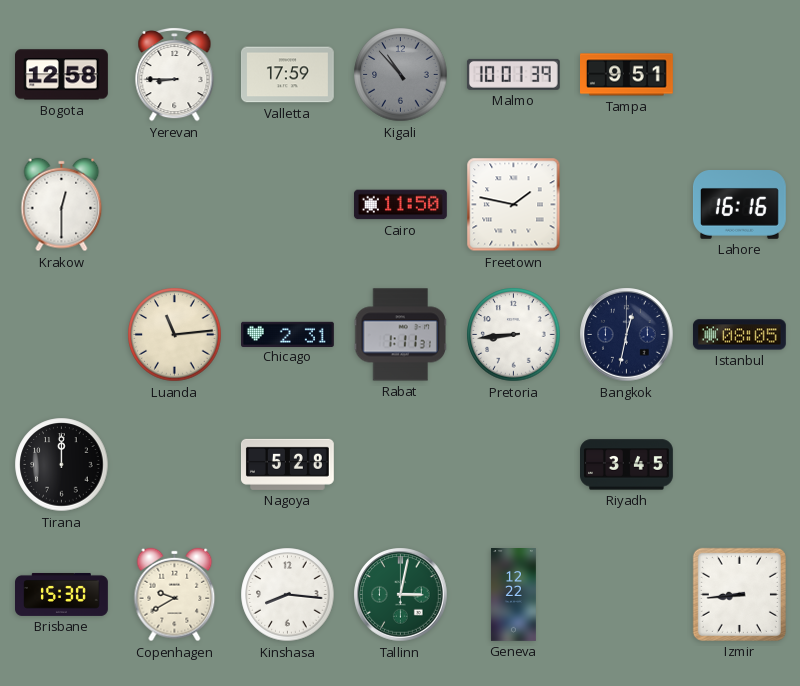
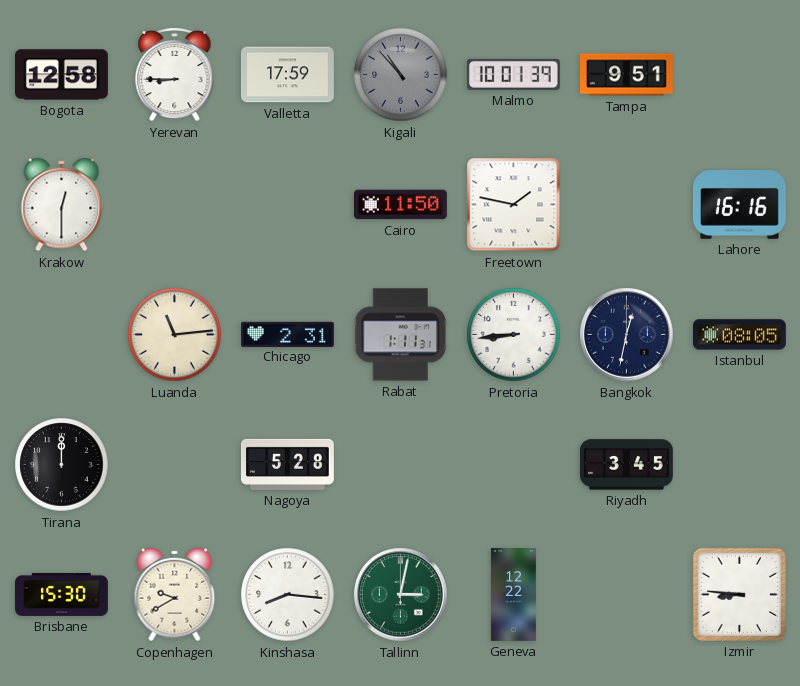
Izmir: 8:44 -> 8:46 (739, 594)
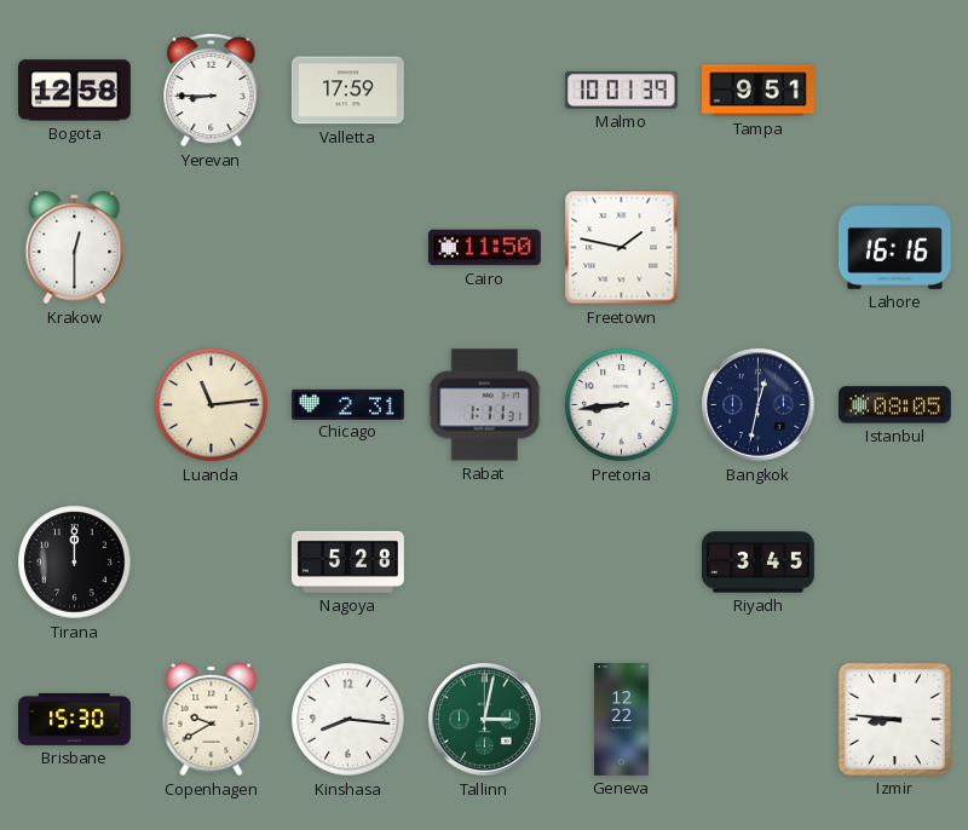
Kigali: 10:53 -> none (401, 75)
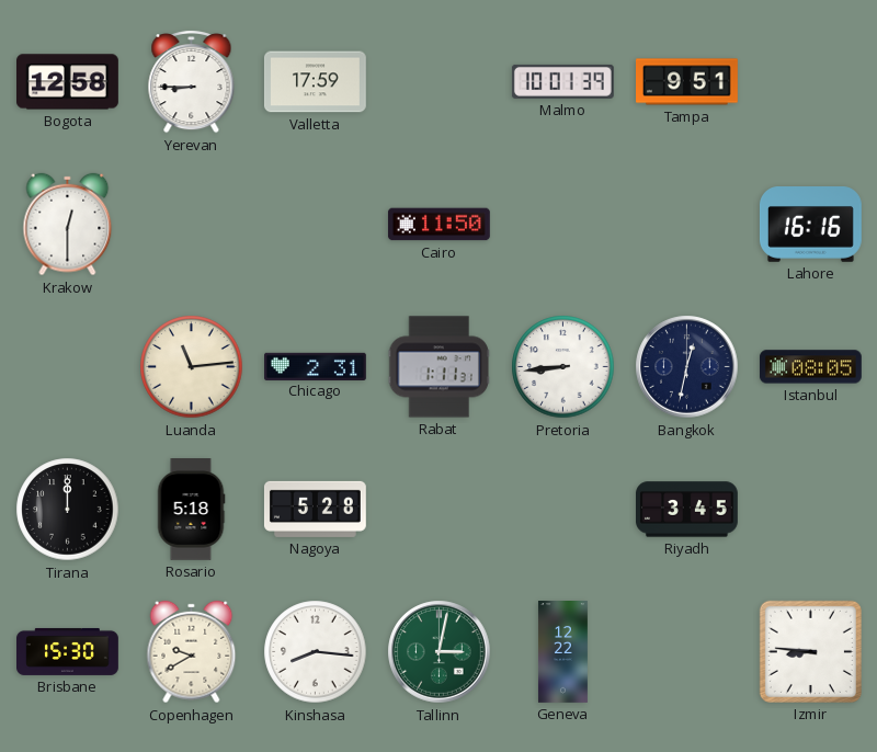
Freetown: 1:47 -> none (622, 248)
Rosario: none -> 5:18 (191, 510)
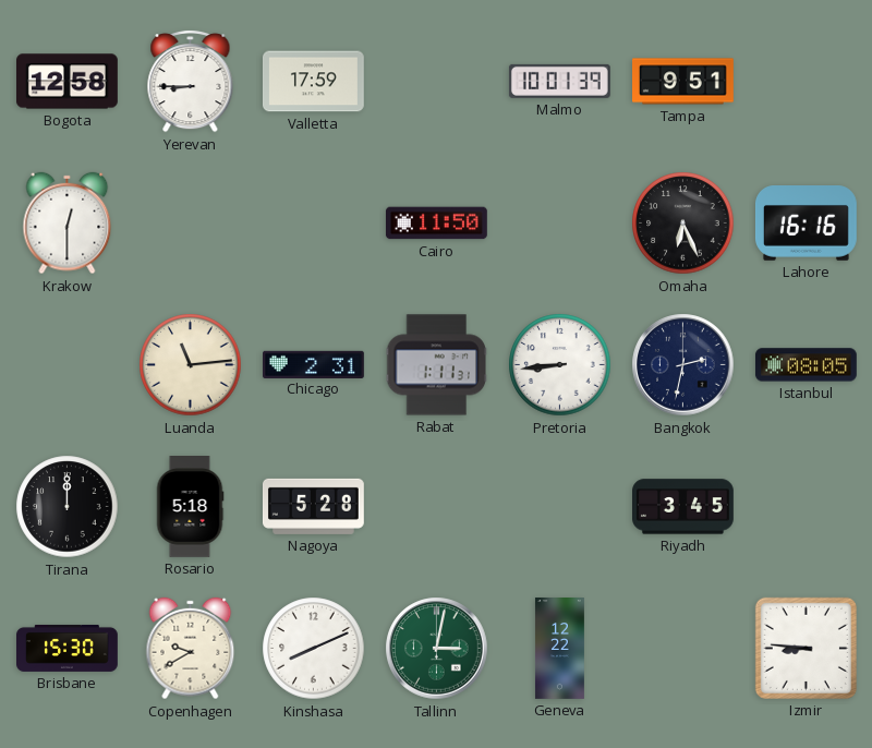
Omaha: none -> 6:26 (683, 224)
Bangkok: 12:32 -> 2:32 (683, 365)
Kinshasa: 8:16 -> 8:11 (314, 649)
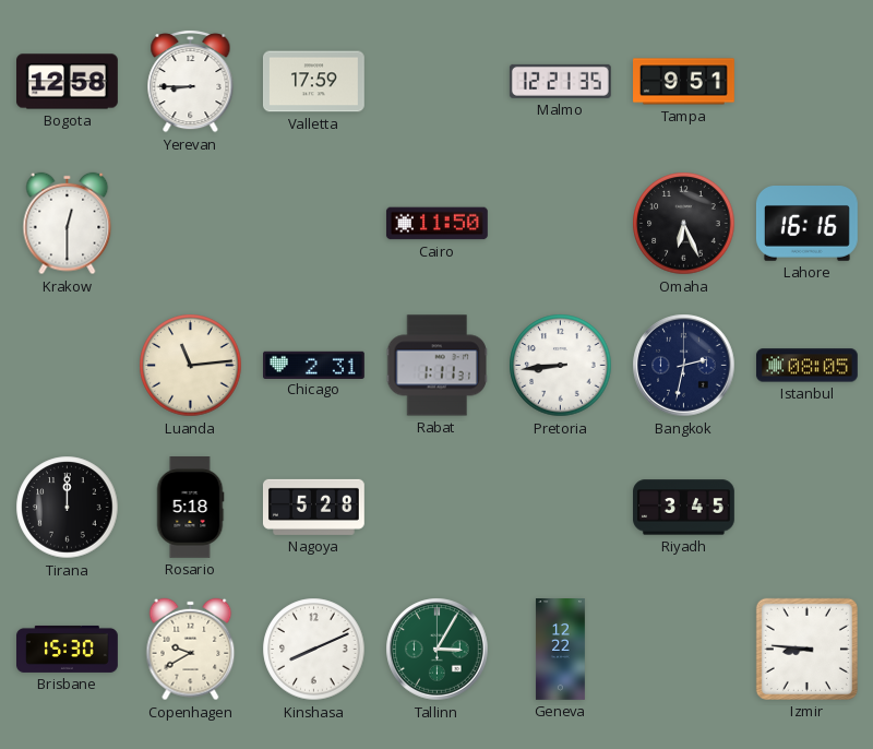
Malmo: 10:01 -> 12:21 (560, 81)
Tallinn: 3:02 -> 3:05 (438, 650)
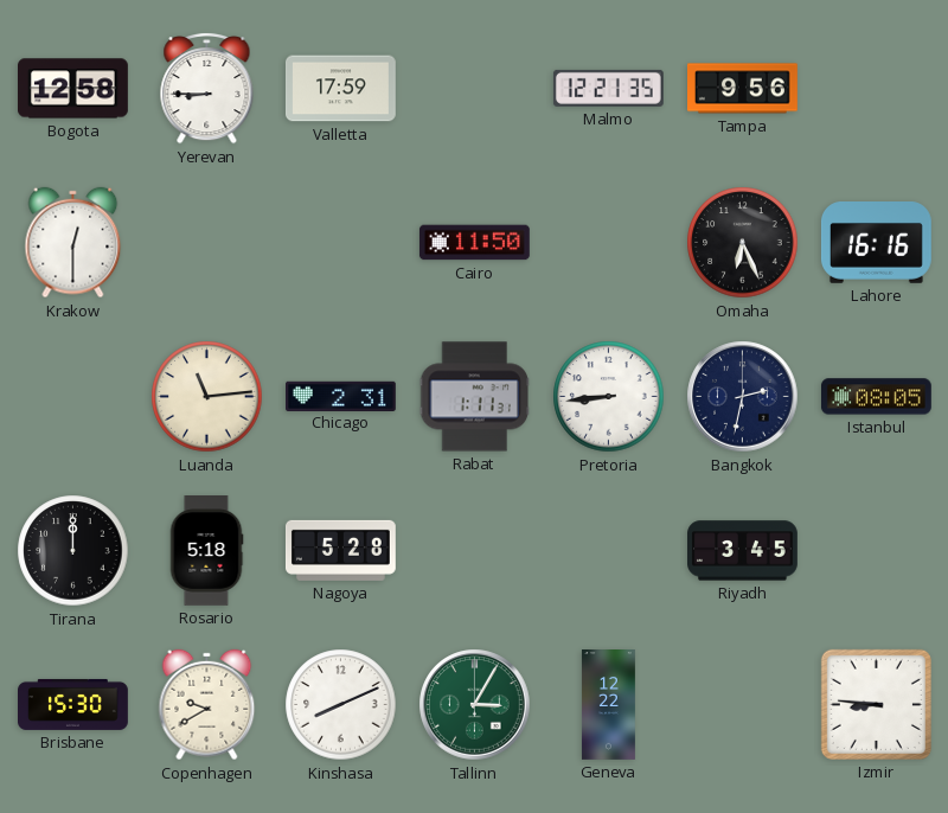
Tampa: 9:51 -> 9:56 (743, 89)
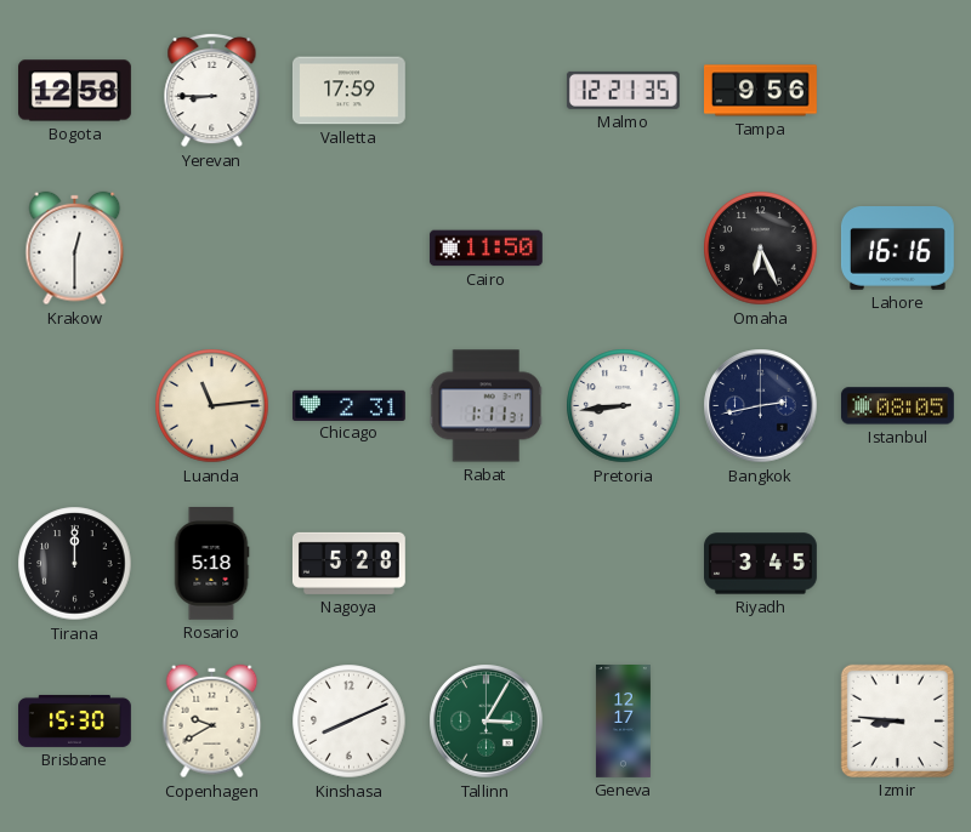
Bangkok: 2:32 -> 2:43 (761, 406)
Geneva: 12:22 -> 12:17 (623, 722)
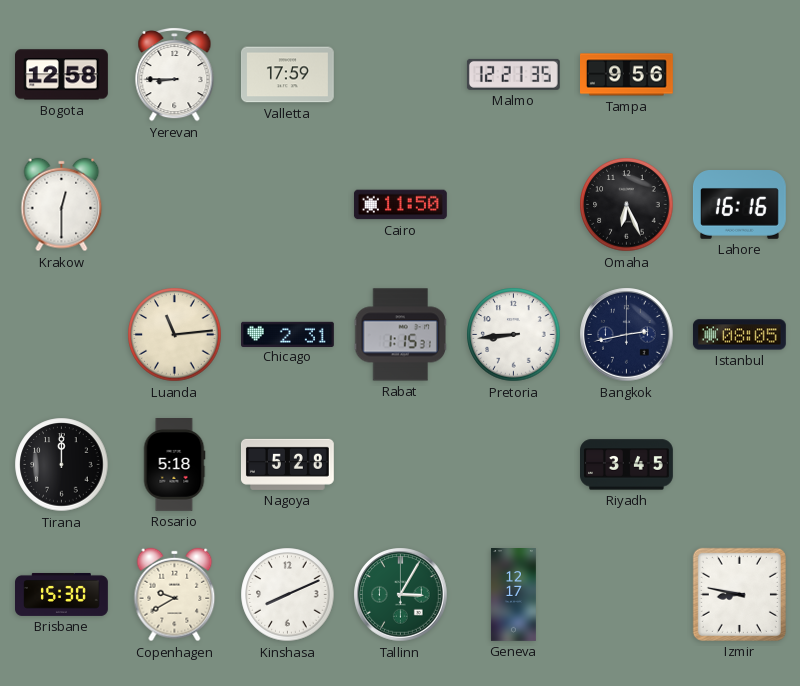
Rabat: 1:11 -> 1:15 (401, 335)
Izmir: 8:46 -> 8:47 (739, 594)
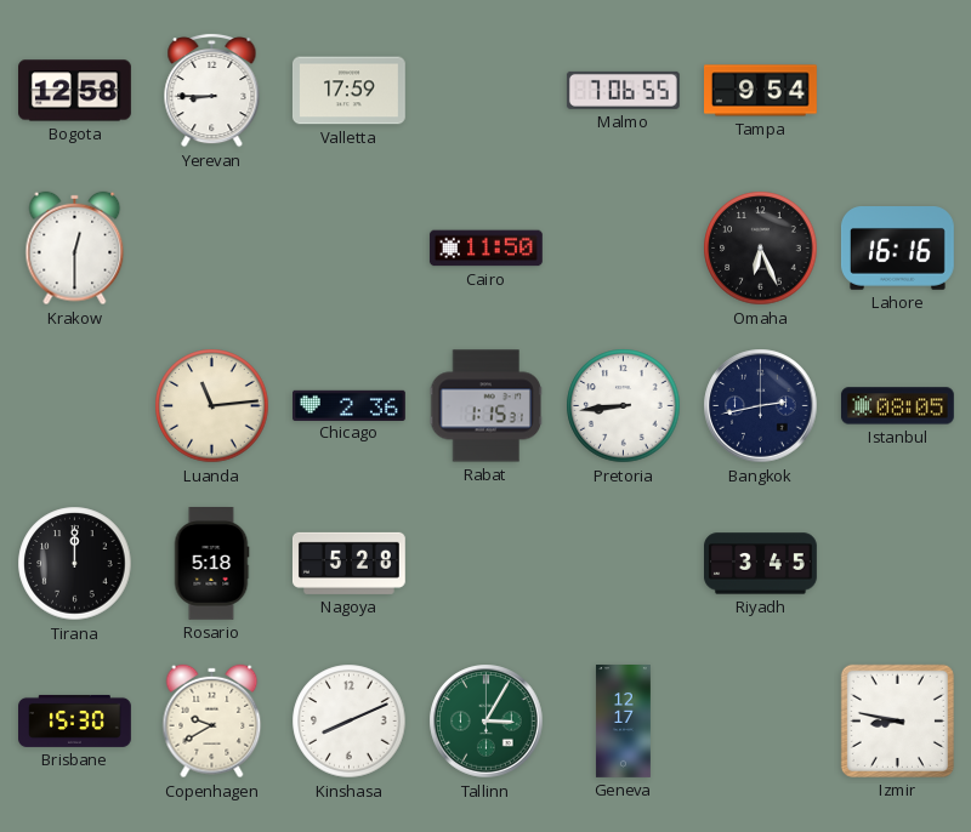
Malmo: 12:21 -> 7:06 (623, 90)
Tampa: 9:56 -> 9:54 (761, 91)
Chicago: 2:31 -> 2:36 (350, 405)
